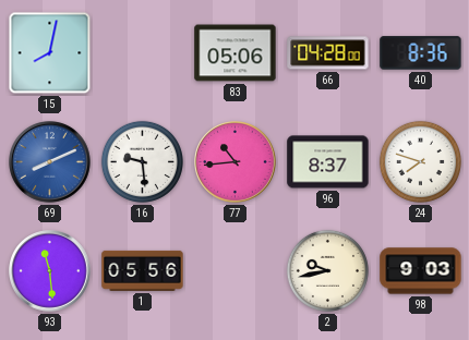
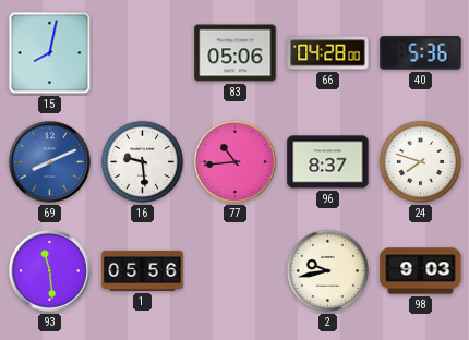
40: 8:36 -> 5:36 (421, 53)
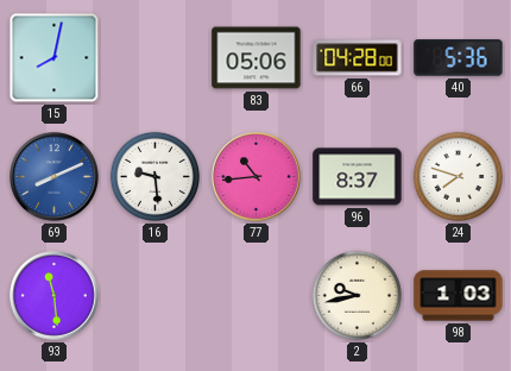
1: 05:56 -> none (143, 270)
98: 9:03 -> 1:03 (459, 296)
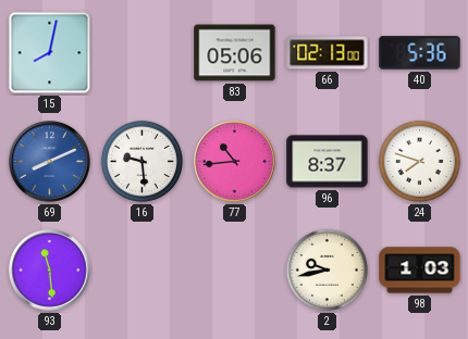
66: 04:28 -> 02:13 (328, 53)
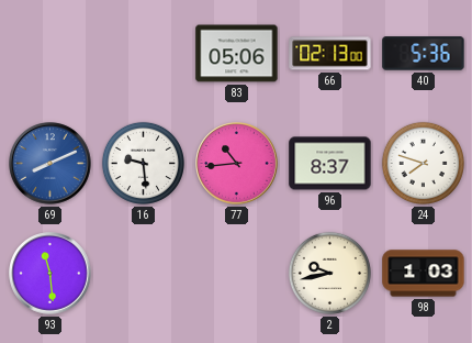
15: 8:02 -> none (50, 53)
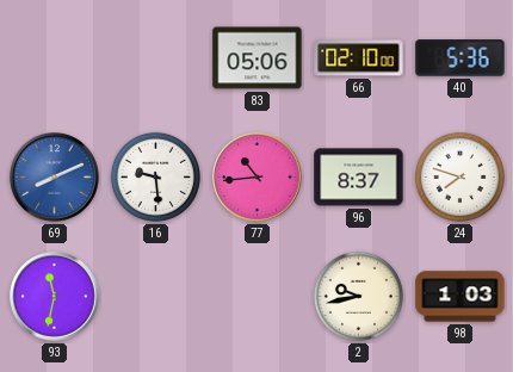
66: 02:13 -> 02:10 (359, 58)
93: 11:29 -> 11:32 (55, 297)
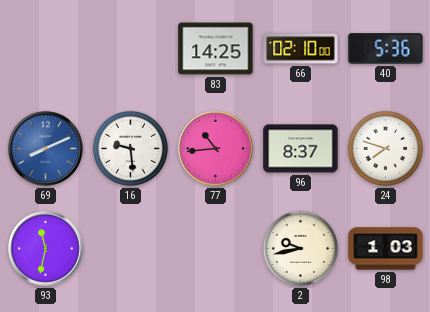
83: 05:06 -> 14:25 (216, 49)
